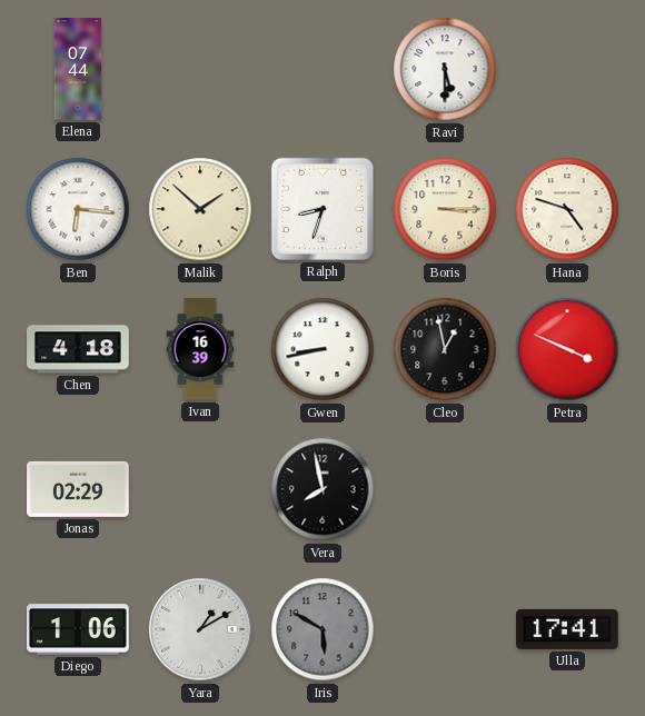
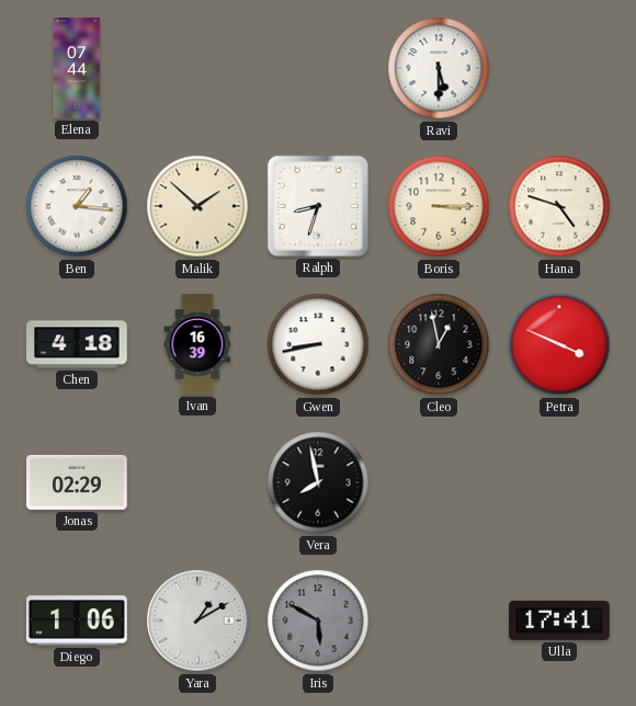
Ben: 6:16 -> 1:16 (77, 206)
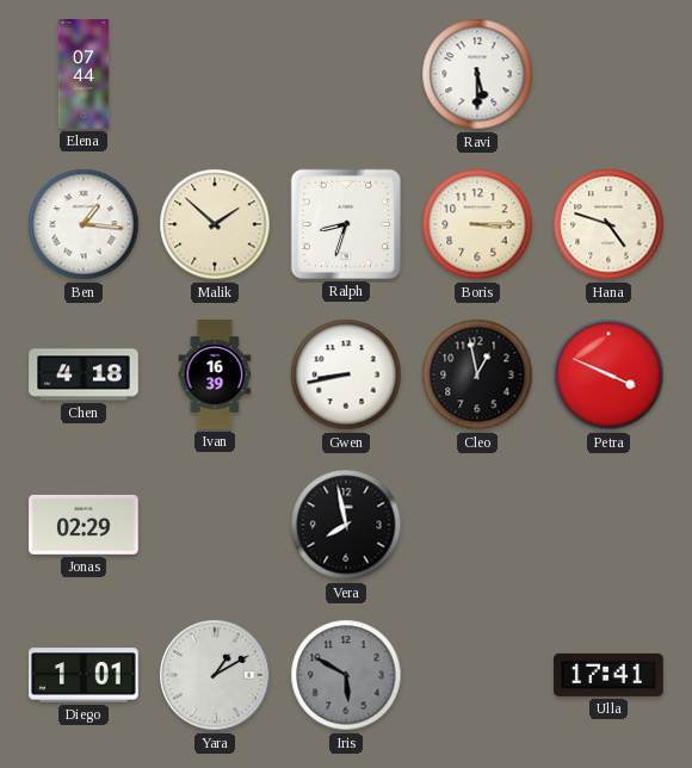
Diego: 1:06 -> 1:01 (85, 675)
